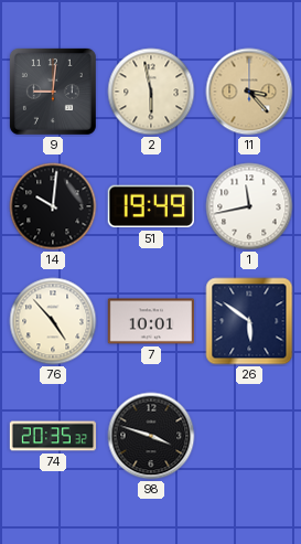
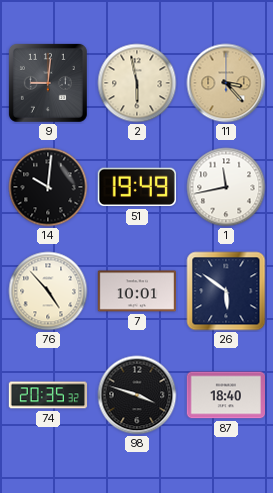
87: none -> 18:40 (225, 395)
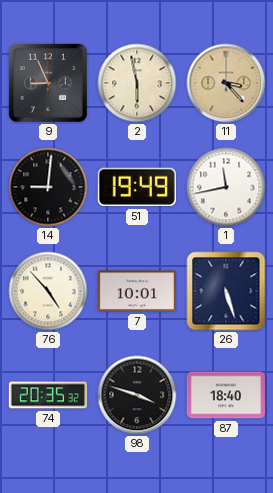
9: 9:01 -> 8:56 (48, 83)
14: 10:01 -> 9:01 (48, 187)
26: 5:51 -> 5:27 (226, 291)
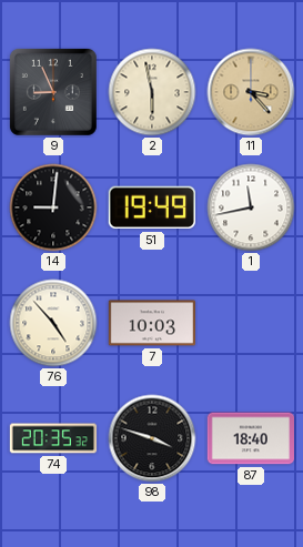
7: 10:01 -> 10:03 (151, 323)
26: 5:27 -> none (226, 291)
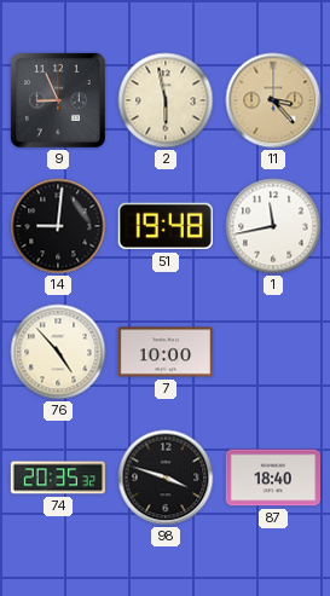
51: 19:49 -> 19:48 (166, 226)
7: 10:03 -> 10:00 (164, 352)
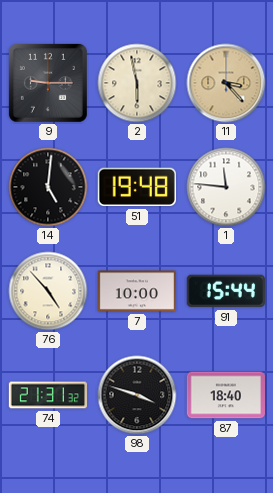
9: 8:56 -> 9:15 (48, 83)
14: 9:01 -> 5:01 (48, 187)
1: 11:43 -> 11:46 (226, 187)
91: none -> 15:44 (226, 291)
74: 20:35 -> 21:31 (48, 395)
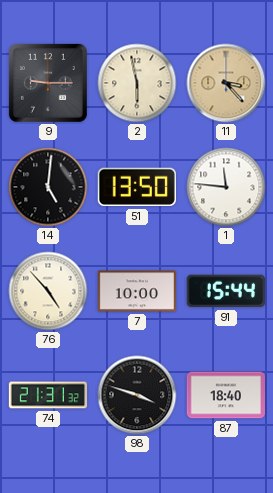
51: 19:48 -> 13:50 (137, 187)
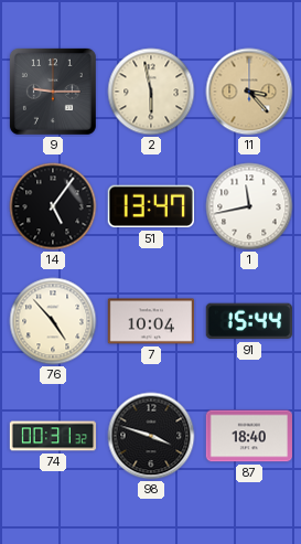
14: 5:01 -> 5:06 (53, 206)
51: 13:50 -> 13:47 (151, 206)
1: 11:46 -> 11:43 (249, 206)
7: 10:00 -> 10:04 (150, 321)
74: 21:31 -> 00:31 (53, 436)
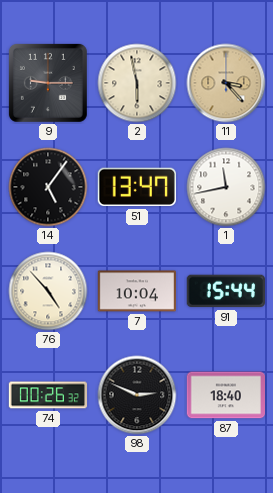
74: 00:31 -> 00:26 (48, 395)
98: 3:48 -> 2:49 (137, 395)
